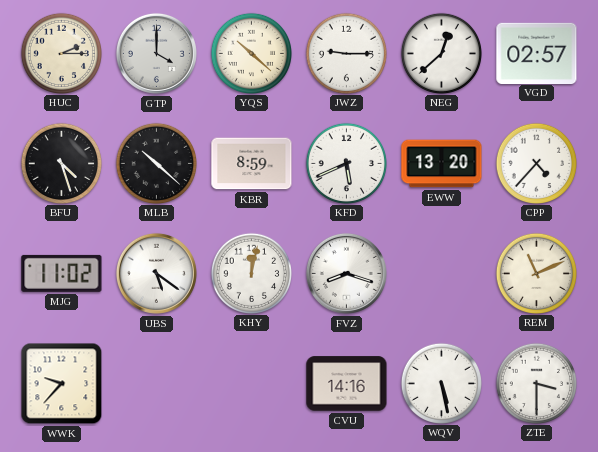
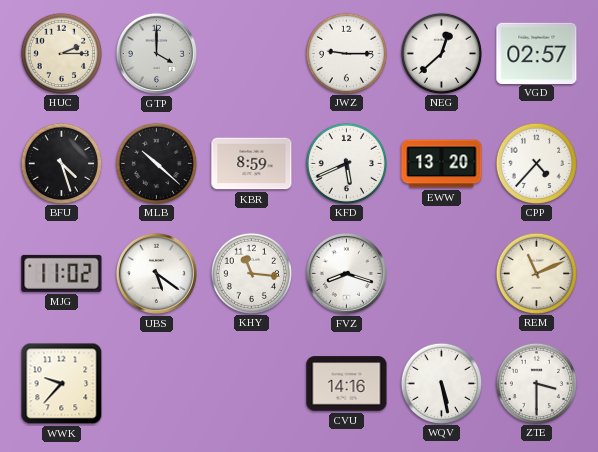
YQS: 10:22 -> none (251, 53)
KHY: 12:02 -> 11:16 (251, 273)
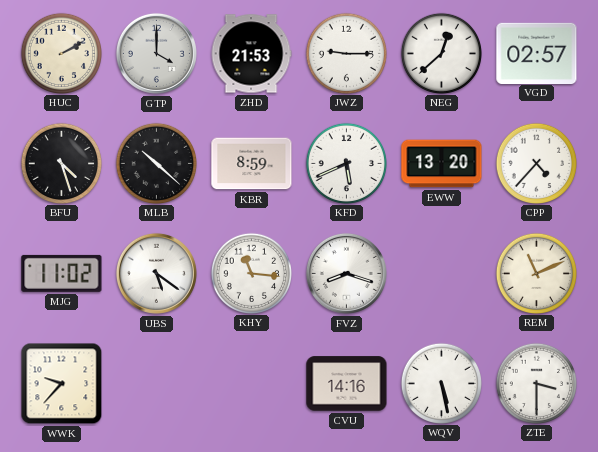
HUC: 2:15 -> 2:10 (61, 53)
ZHD: none -> 21:53 (251, 54)
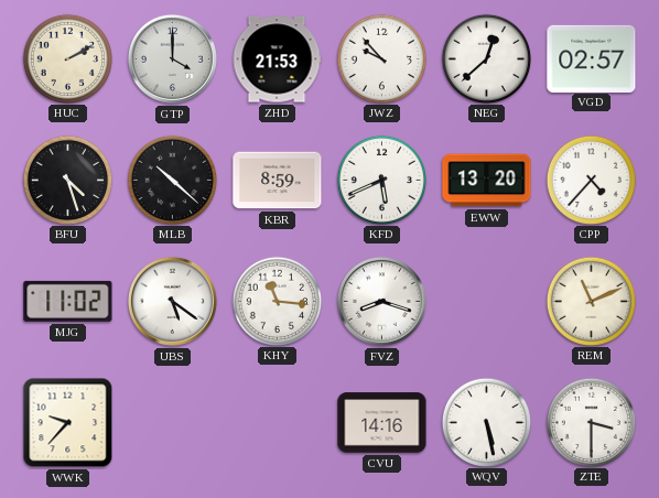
JWZ: 9:15 -> 9:53 (381, 58)
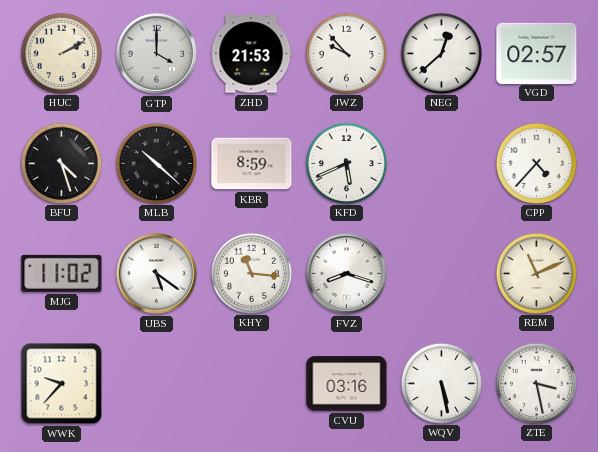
EWW: 13:20 -> none (487, 181)
CVU: 14:16 -> 03:16 (347, 384)
ZTE: 3:30 -> 3:28 (536, 383)
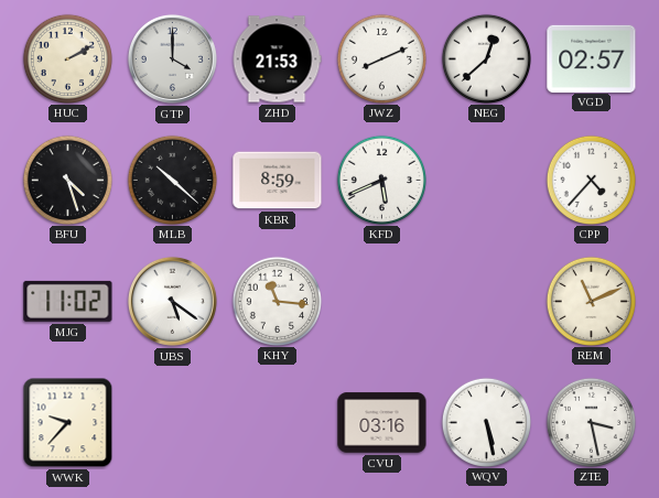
JWZ: 9:53 -> 8:11 (381, 58)
FVZ: 8:18 -> none (346, 273)
